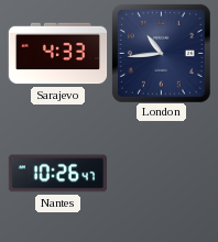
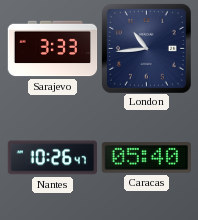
Sarajevo: 4:33 -> 3:33 (52, 49)
Caracas: none -> 05:40 (146, 158)
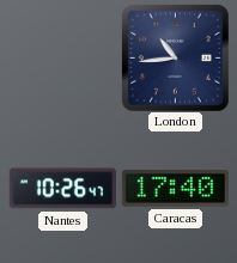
Sarajevo: 3:33 -> none (52, 49)
Caracas: 05:40 -> 17:40 (175, 189)
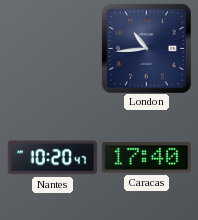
Nantes: 10:26 -> 10:20 (52, 158)
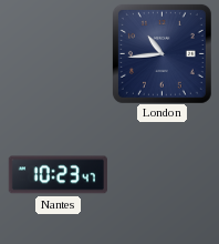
Nantes: 10:20 -> 10:23 (58, 175)
Caracas: 17:40 -> none (146, 158)
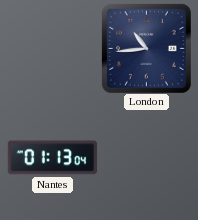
Nantes: 10:23 -> 01:13 (52, 158)
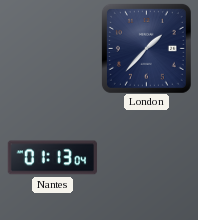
London: 10:44 -> 1:37 (146, 48)
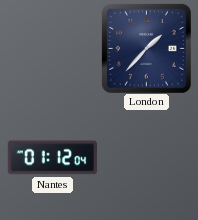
Nantes: 01:13 -> 01:12 (52, 158)
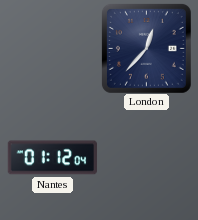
London: 1:37 -> 12:37 (146, 48)
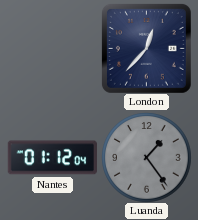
Luanda: none -> 1:24 (146, 157)
